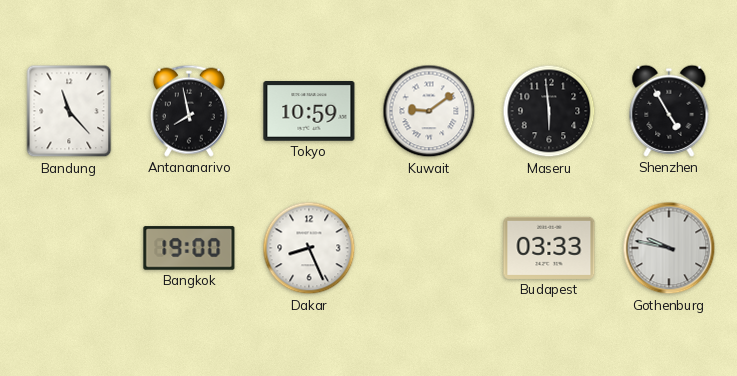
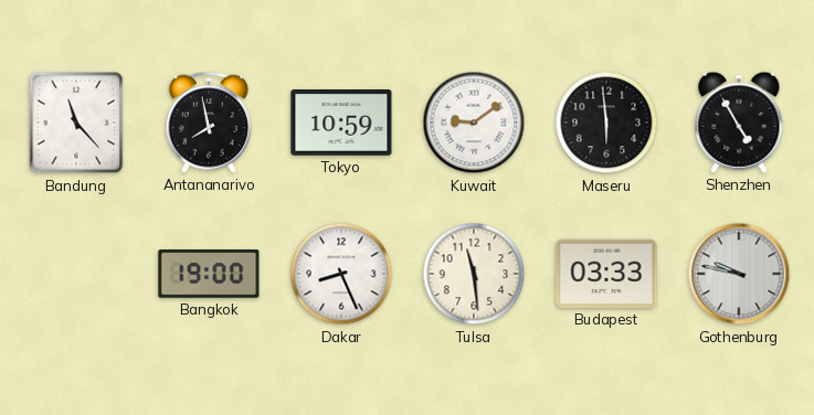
Tulsa: none -> 11:29 (474, 274)
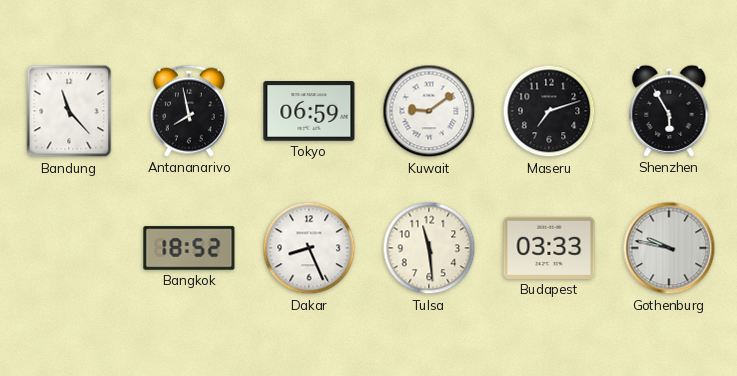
Tokyo: 10:59 -> 06:59 (309, 111)
Maseru: 5:59 -> 7:12 (549, 111)
Shenzhen: 4:55 -> 5:55 (669, 111)
Bangkok: 19:00 -> 18:52 (189, 248)
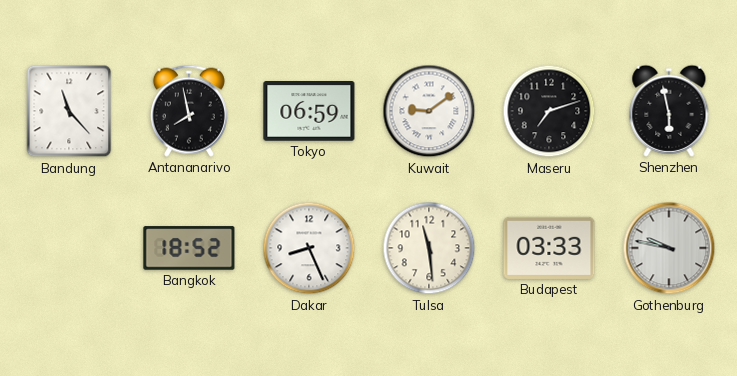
Shenzhen: 5:55 -> 5:58 (669, 111)
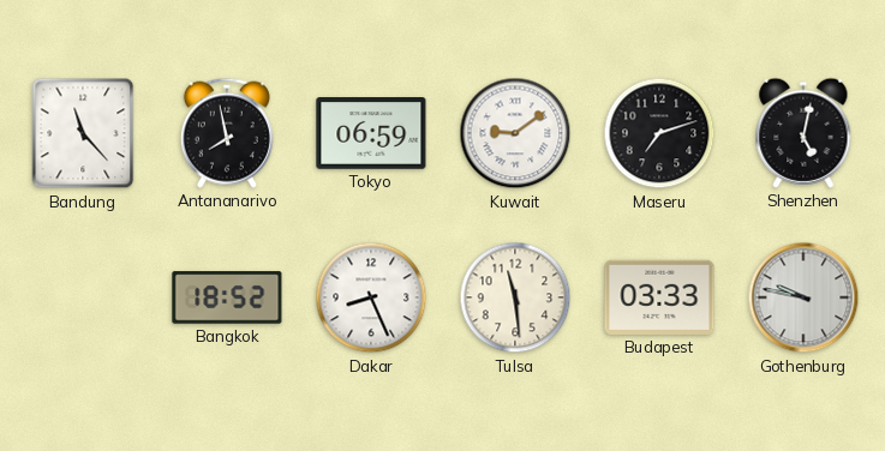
Shenzhen: 5:58 -> 5:02 (803, 133)
